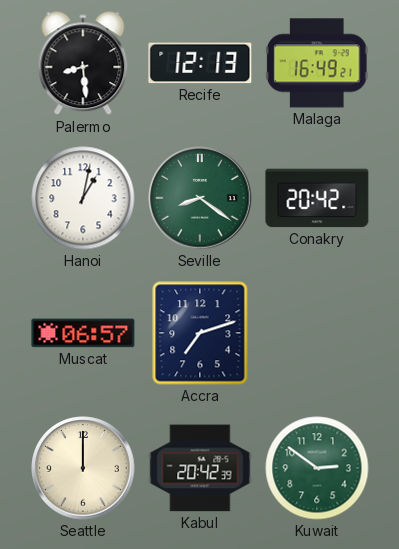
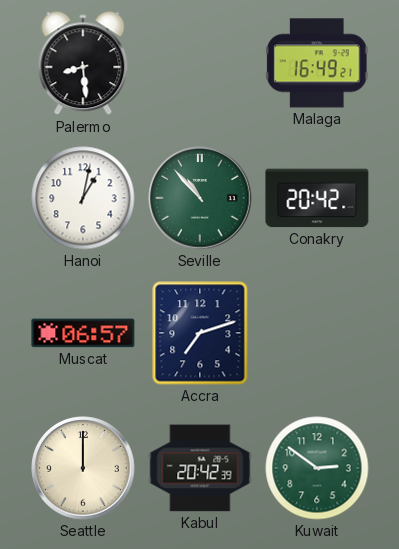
Recife: 12:13 -> none (200, 63)
Seville: 8:21 -> 10:53 (200, 198)
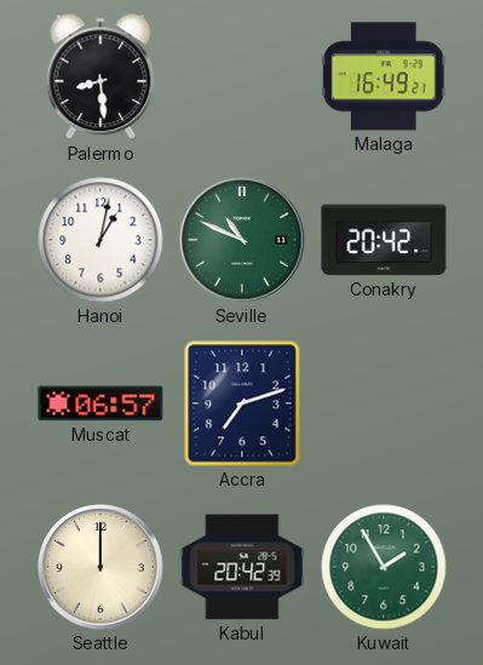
Seville: 10:53 -> 10:49 (242, 240)
Kuwait: 2:51 -> 1:55 (384, 567)
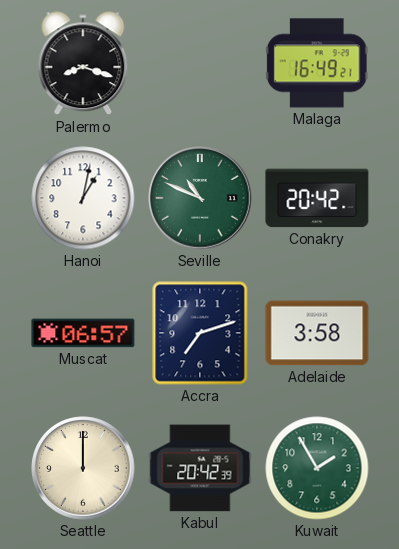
Palermo: 8:29 -> 8:18 (83, 64)
Adelaide: none -> 3:58 (317, 333)
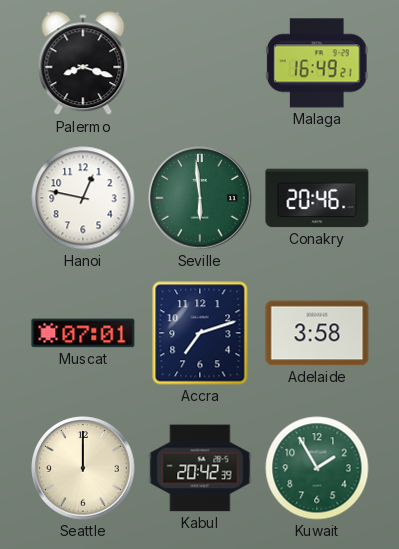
Hanoi: 1:02 -> 12:47 (83, 198)
Seville: 10:49 -> 5:59 (200, 198)
Conakry: 20:42 -> 20:46 (317, 198)
Muscat: 06:57 -> 07:01 (83, 333)
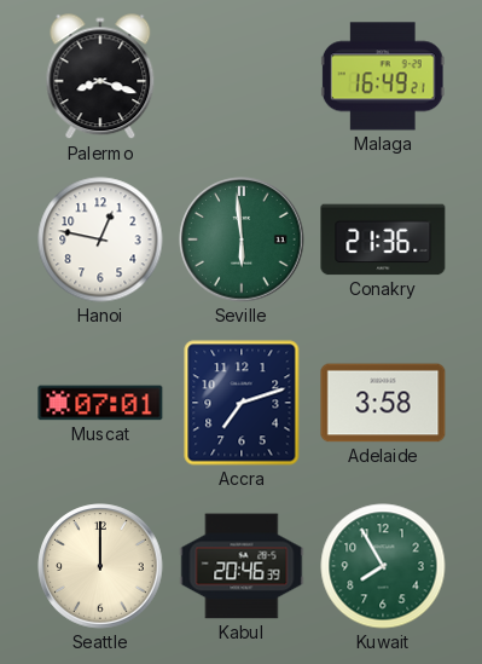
Conakry: 20:46 -> 21:36 (383, 239)
Kabul: 20:42 -> 20:46 (242, 566)
Kuwait: 1:55 -> 7:55 (383, 566)
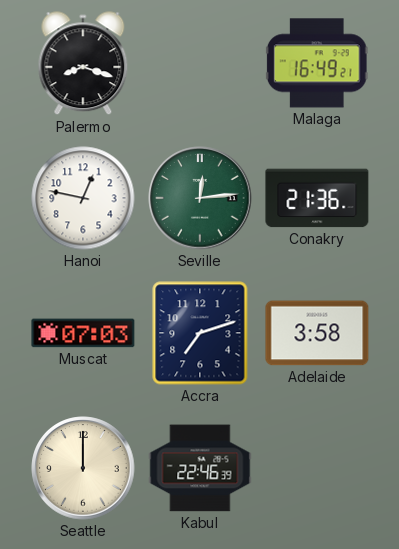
Seville: 5:59 -> 12:14 (200, 198)
Muscat: 07:01 -> 07:03 (83, 333)
Kabul: 20:46 -> 22:46 (200, 468)
Kuwait: 7:55 -> none (383, 566)
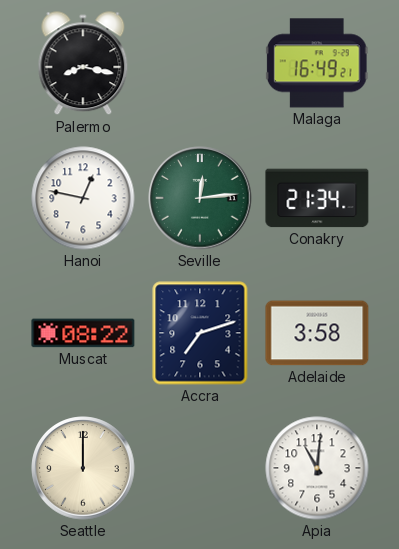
Palermo: 8:18 -> 8:17 (83, 64)
Conakry: 21:36 -> 21:34 (317, 198)
Muscat: 07:03 -> 08:22 (83, 333)
Kabul: 22:46 -> none (200, 468)
Apia: none -> 11:01 (317, 468)
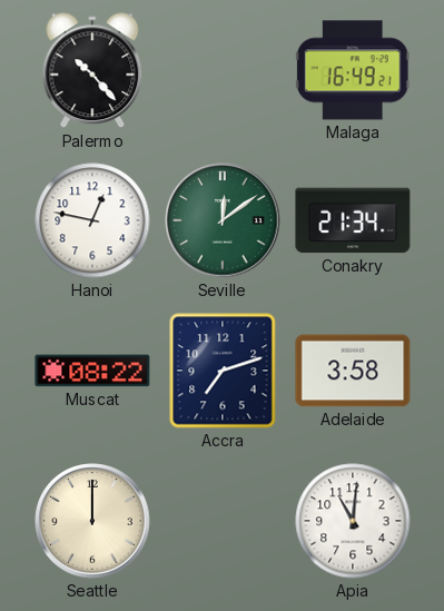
Palermo: 8:17 -> 10:23 (92, 71)
Seville: 12:14 -> 12:09 (223, 220)
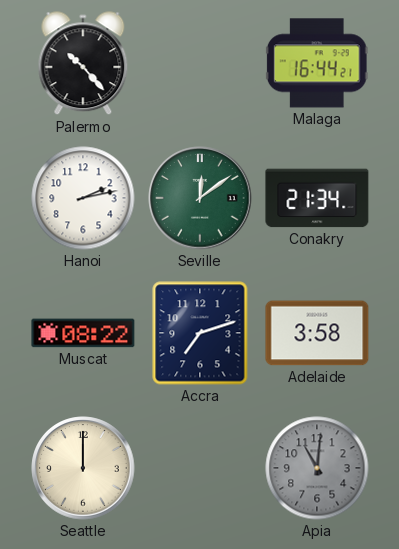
Malaga: 16:49 -> 16:44 (317, 63)
Hanoi: 12:47 -> 2:13 (83, 198)
Apia dial: white -> grey (317, 468)
